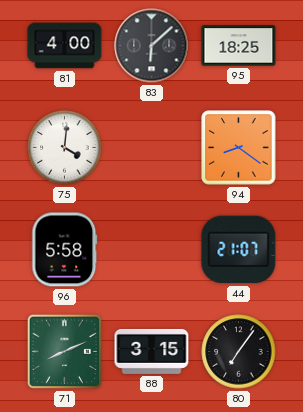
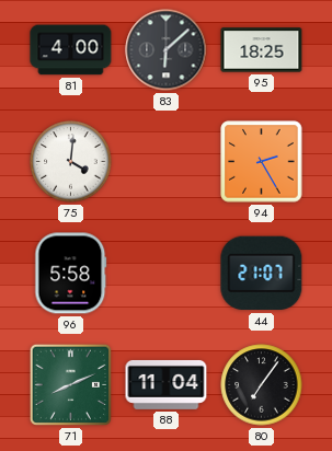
94: 8:21 -> 2:25 (262, 162)
88: 3:15 -> 11:04 (167, 384)
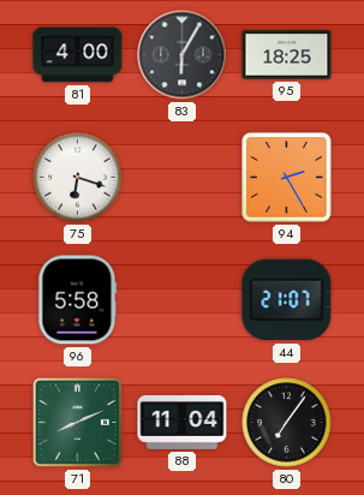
83: 6:08 -> 6:05 (183, 55)
75: 4:01 -> 6:18 (78, 178)
